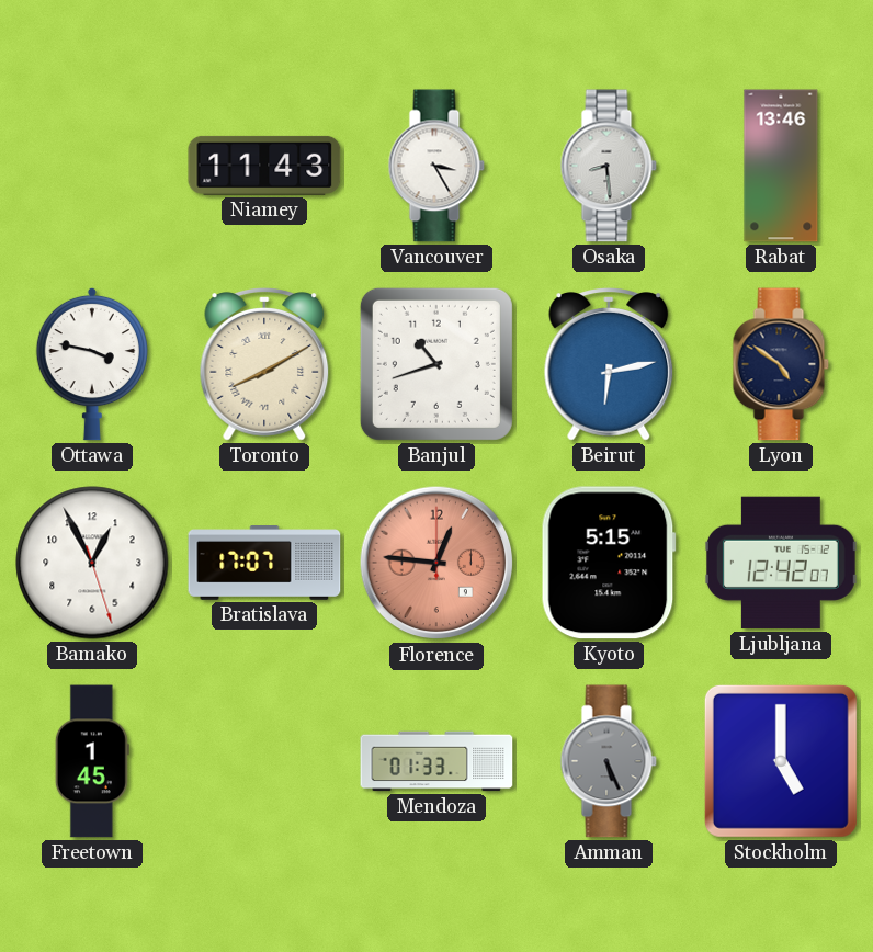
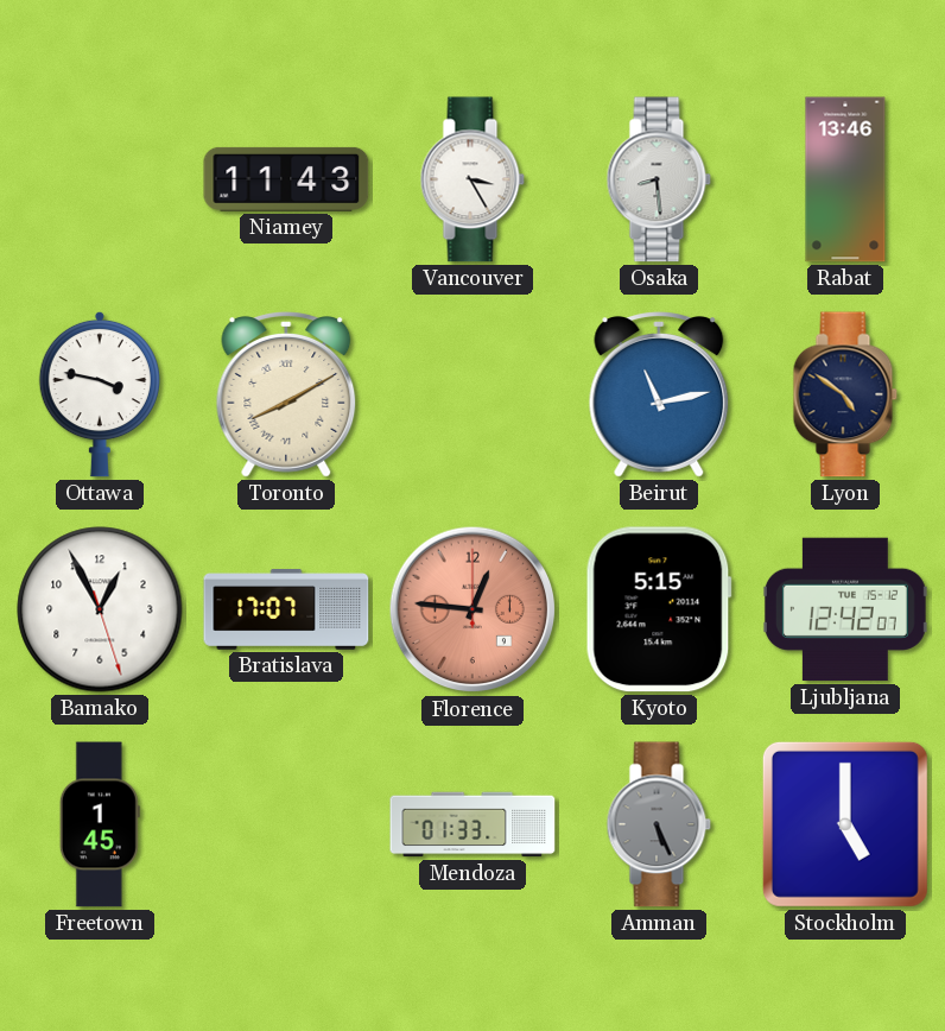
Banjul: 10:42 -> none (436, 364)
Beirut: 6:13 -> 11:13 (659, 394)
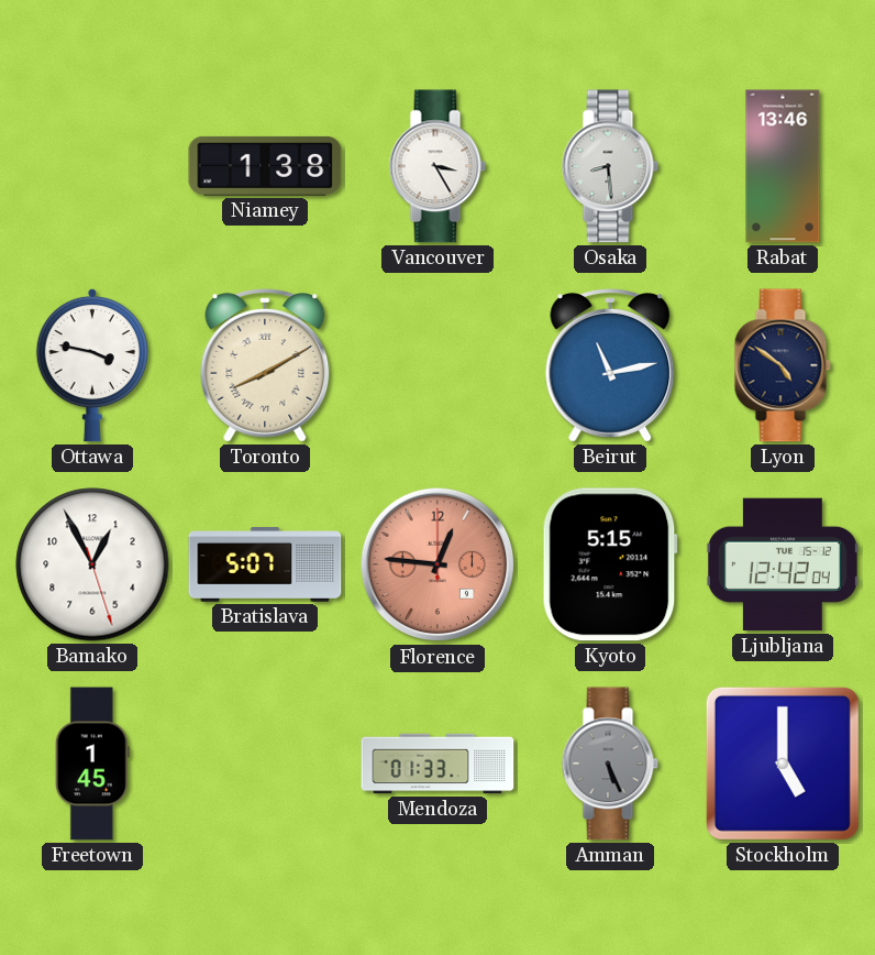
Niamey: 11:43 -> 1:38 (265, 166)
Bratislava: 17:07 -> 5:07 (265, 564)
Ljubljana: 12:42:07 -> 12:42:04 (783, 564)
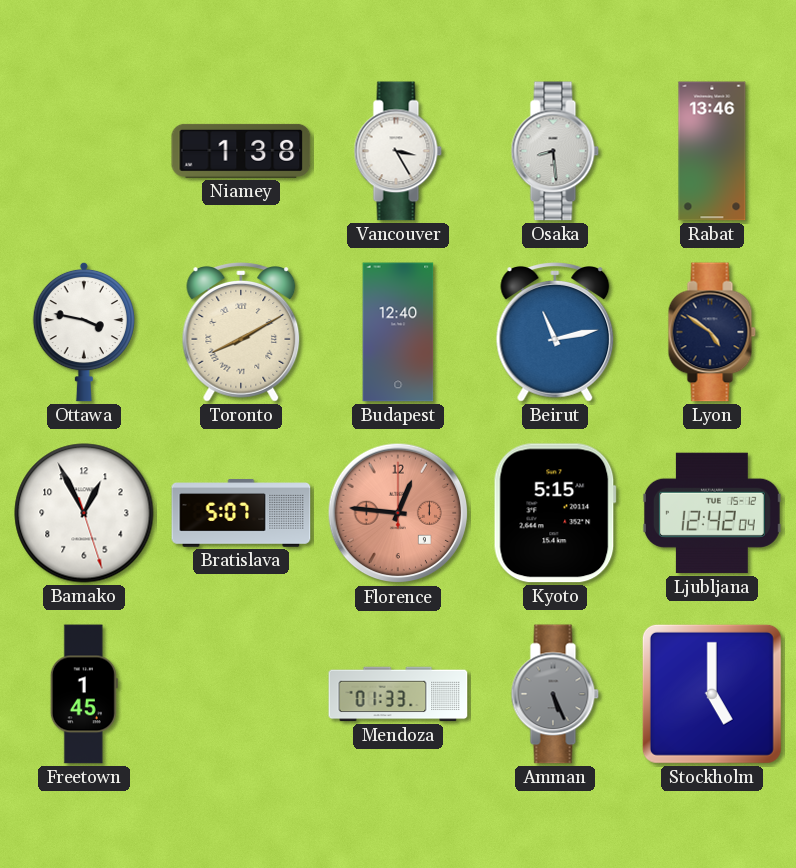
Budapest: none -> 12:40 (398, 332)
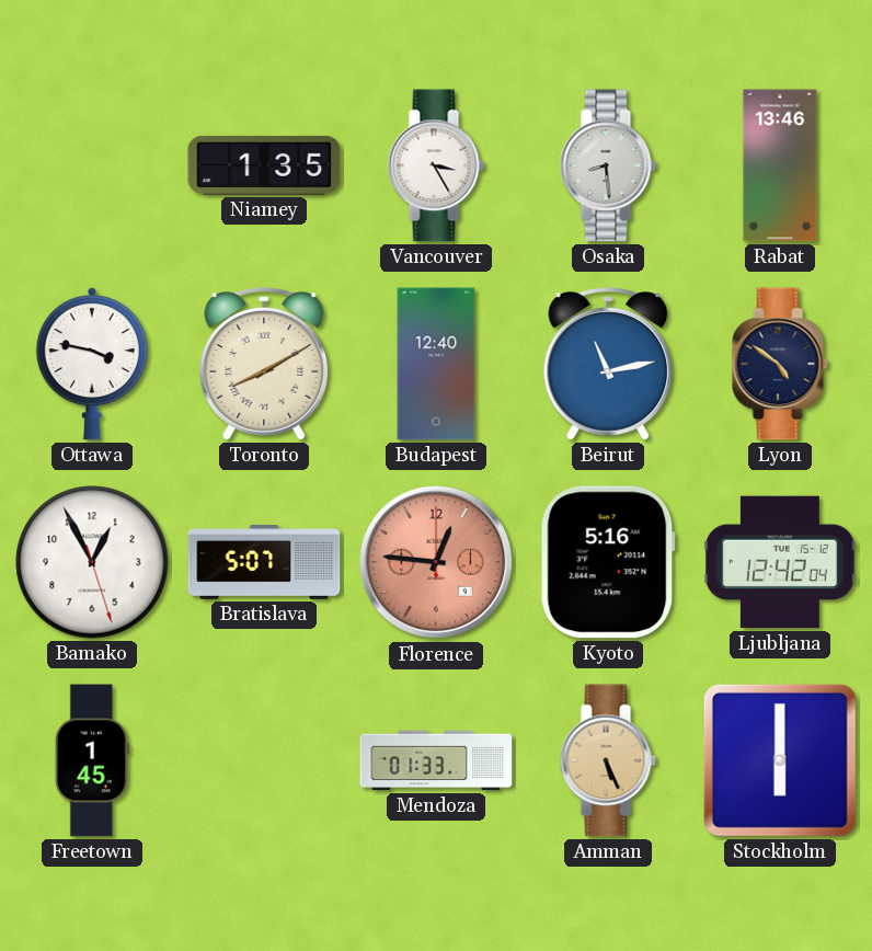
Niamey: 1:38 -> 1:35 (264, 165)
Kyoto: 5:15 -> 5:16 (608, 562)
Amman dial: grey -> champagne (608, 760)
Stockholm: 5:00 -> 6:00 (780, 760)
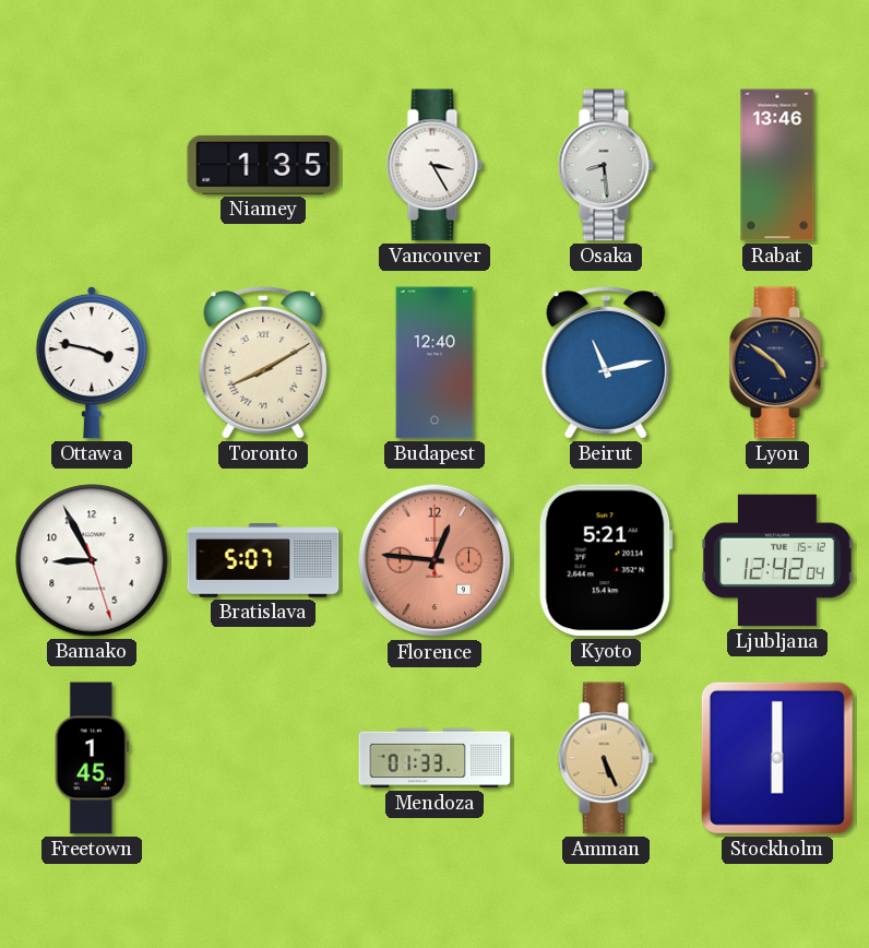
Bamako: 12:55 -> 8:55 (92, 560)
Kyoto: 5:16 -> 5:21 (606, 560)
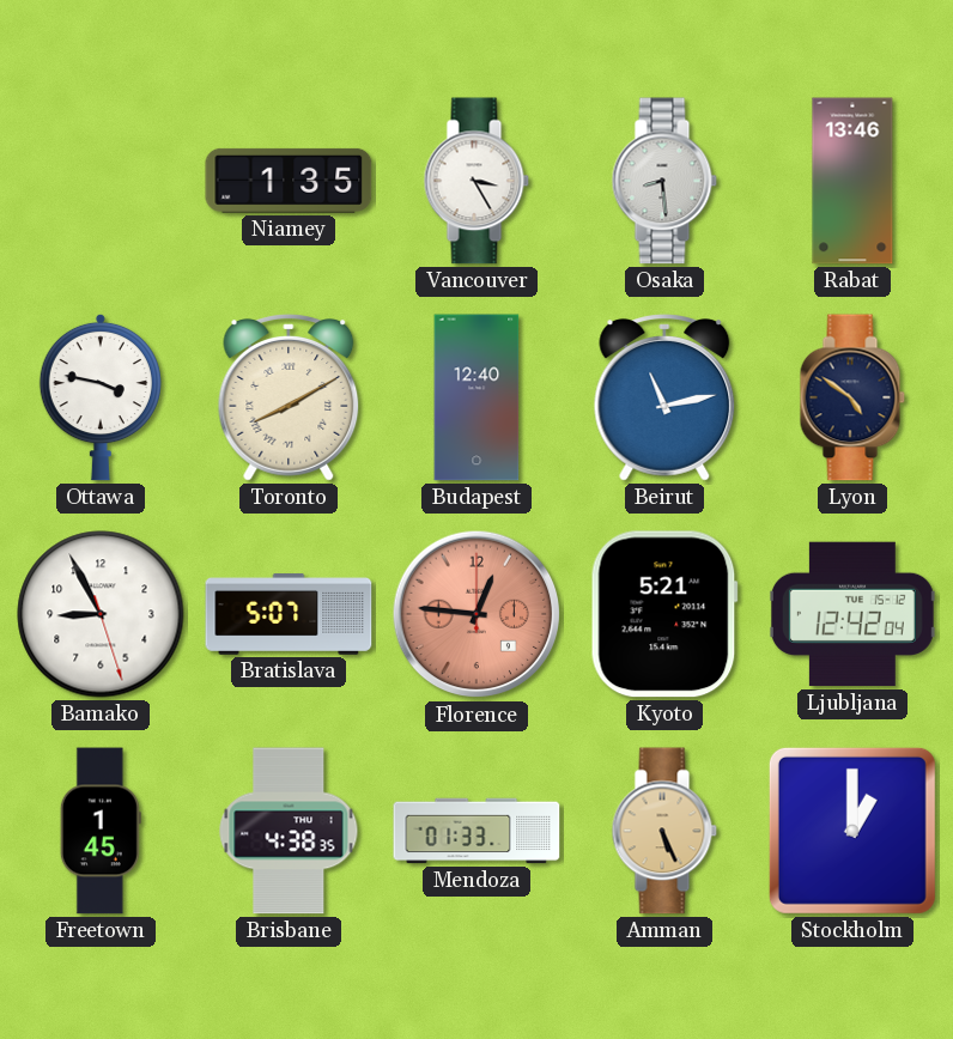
Brisbane: none -> 4:38 (289, 831)
Stockholm: 6:00 -> 1:00 (852, 831)
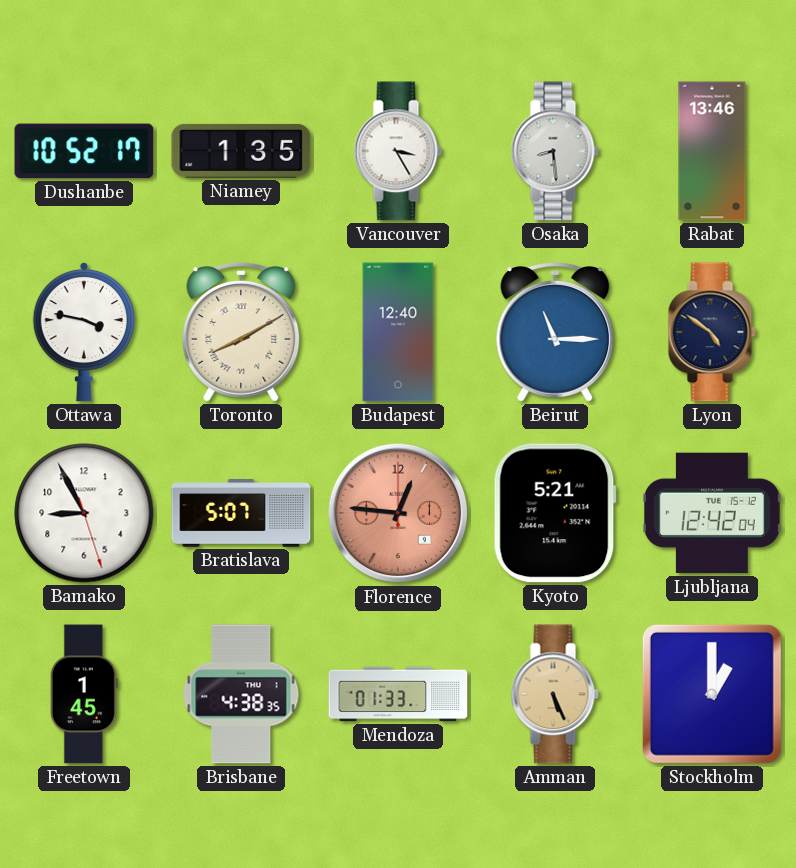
Dushanbe: none -> 10:52 (84, 151)
Beirut: 11:13 -> 11:15 (555, 332)
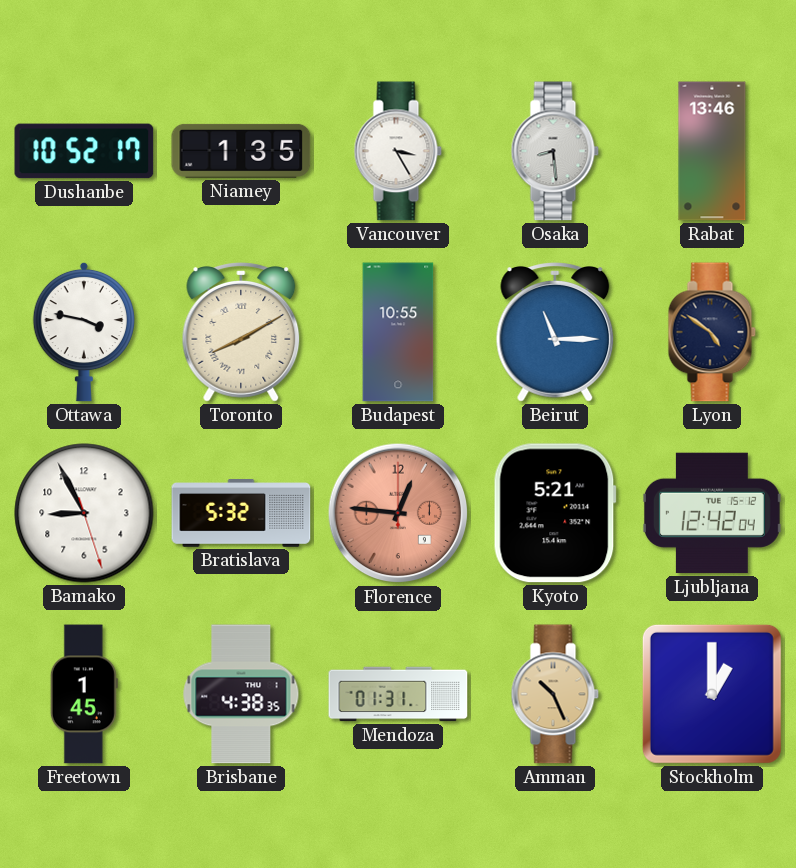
Budapest: 12:40 -> 10:55 (398, 332)
Bratislava: 5:07 -> 5:32 (241, 513)
Mendoza: 01:33 -> 01:31 (398, 694)
Amman: 5:26 -> 10:26 (555, 694)
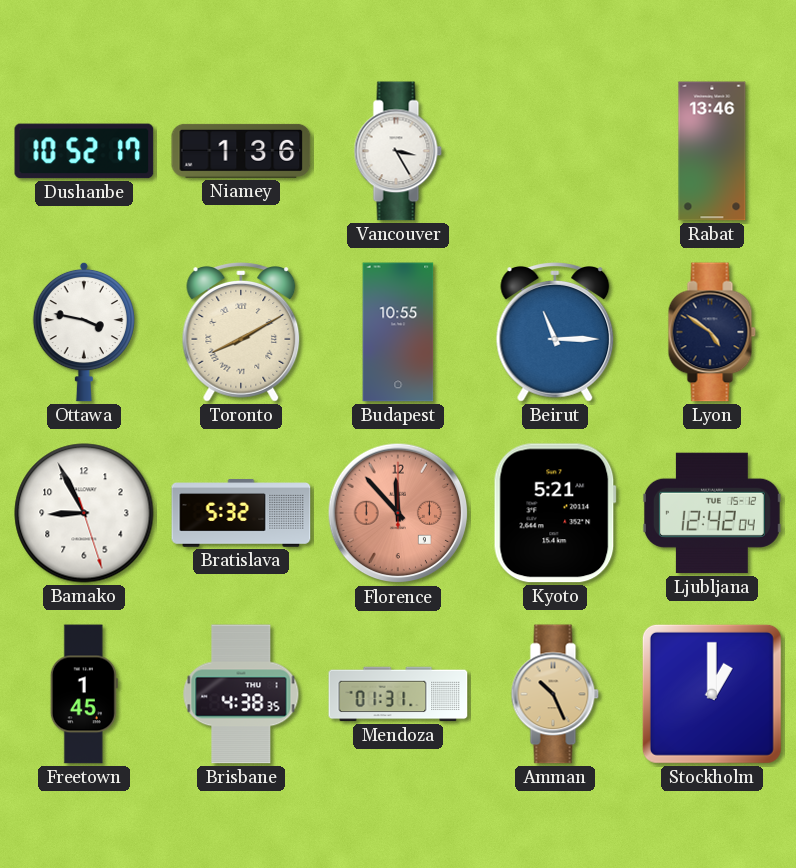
Niamey: 1:35 -> 1:36 (241, 151)
Osaka: 8:29 -> none (555, 151)
Florence: 12:46 -> 11:53 (398, 513)
